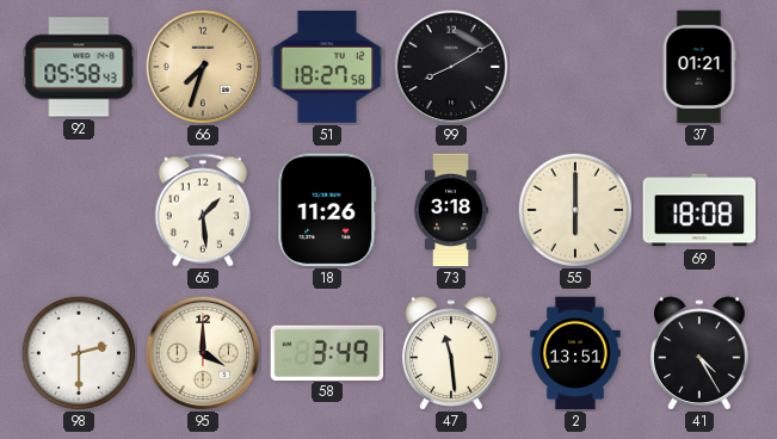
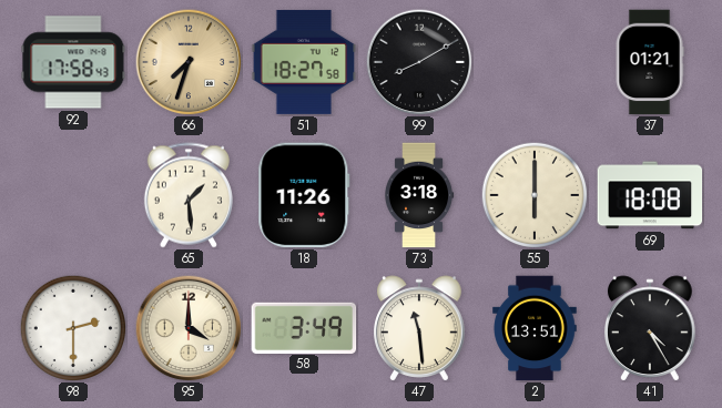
92: 05:58 -> 17:58 (73, 62)
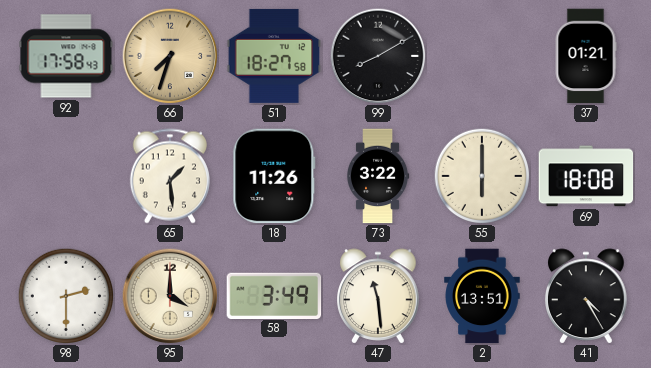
73: 3:18 -> 3:22 (378, 176)
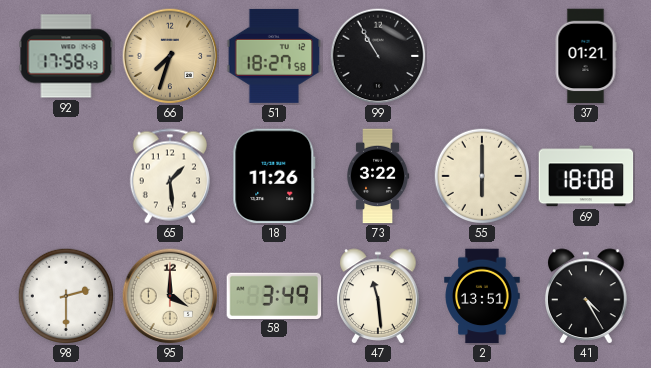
99: 8:10 -> 10:55 (378, 56)
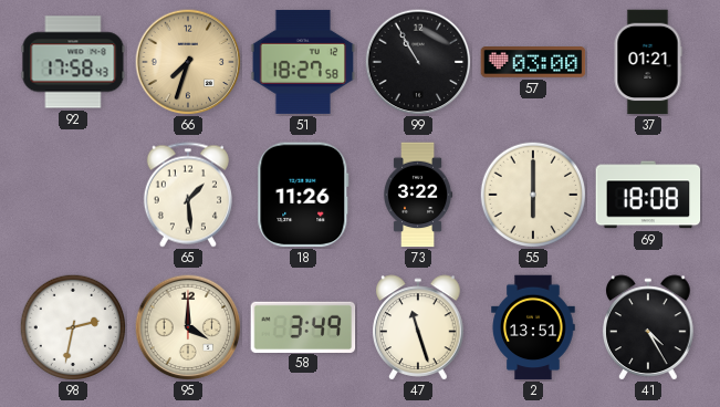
57: none -> 03:00 (533, 63)
98: 2:30 -> 2:32 (73, 327)
47: 11:29 -> 11:27 (418, 327)
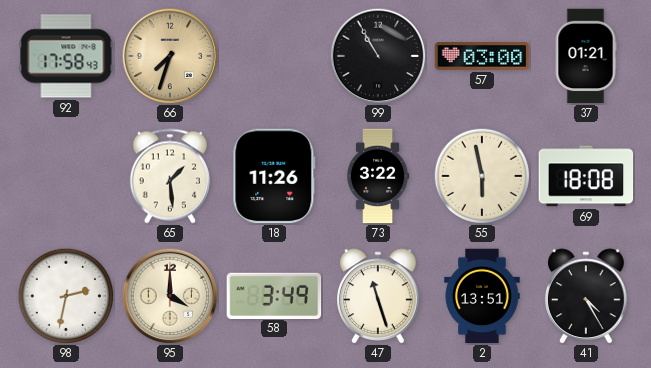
51: 18:27 -> none (303, 62)
55: 6:00 -> 5:58 (482, 176)
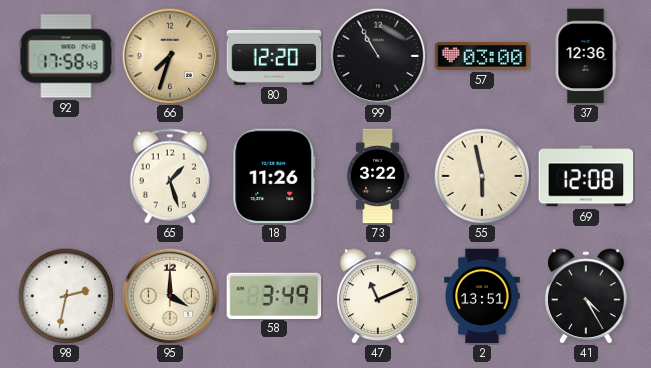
80: none -> 12:20 (274, 56)
37: 01:21 -> 12:36 (586, 56)
65: 1:29 -> 1:27 (170, 176)
69: 18:08 -> 12:08 (586, 176)
47: 11:27 -> 11:11 (378, 296)
